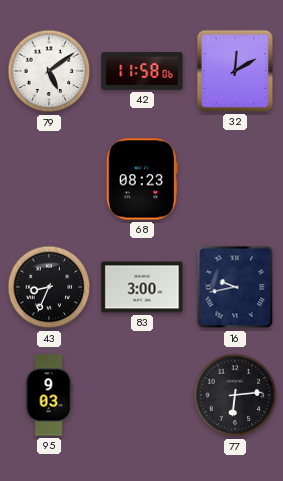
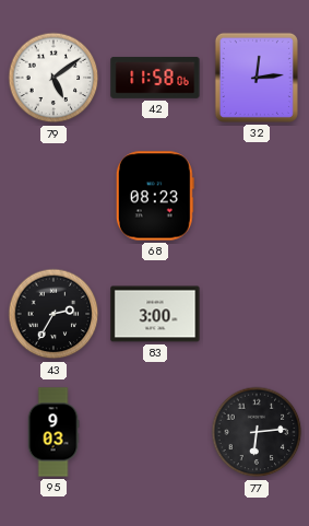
32: 12:10 -> 12:14 (257, 78)
43: 8:34 -> 2:35 (54, 314)
16: 9:43 -> none (235, 287)
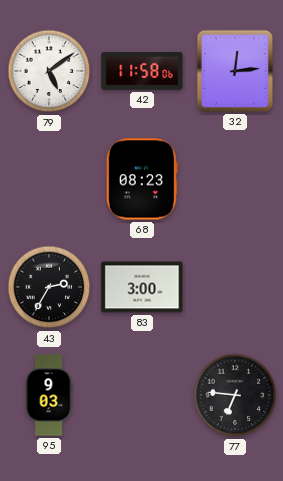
77: 6:14 -> 6:46 (235, 395)
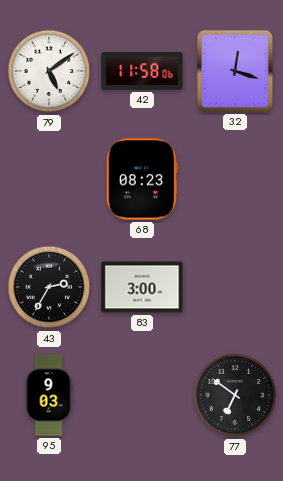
32: 12:14 -> 12:18 (235, 71)
77: 6:46 -> 6:51 (235, 395)
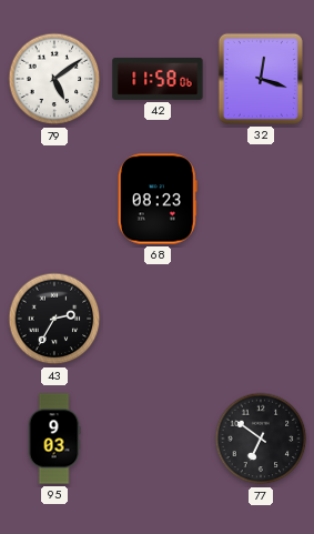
83: 3:00 -> none (142, 287)
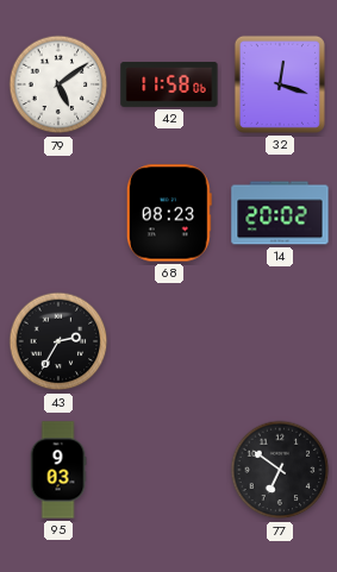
14: none -> 20:02 (280, 213)
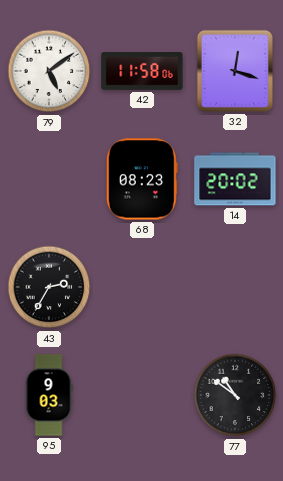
77: 6:51 -> 10:51 (235, 395)
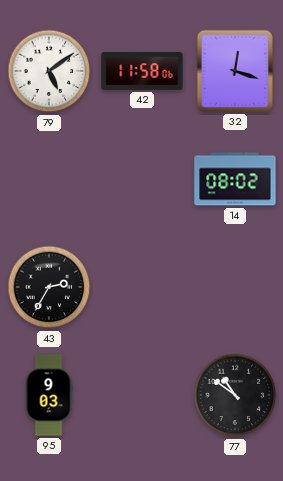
68: 08:23 -> none (142, 179)
14: 20:02 -> 08:02 (235, 179)
